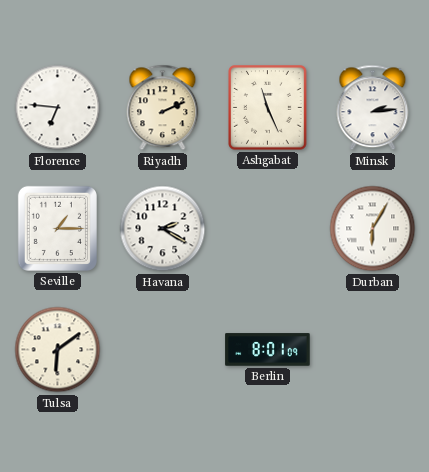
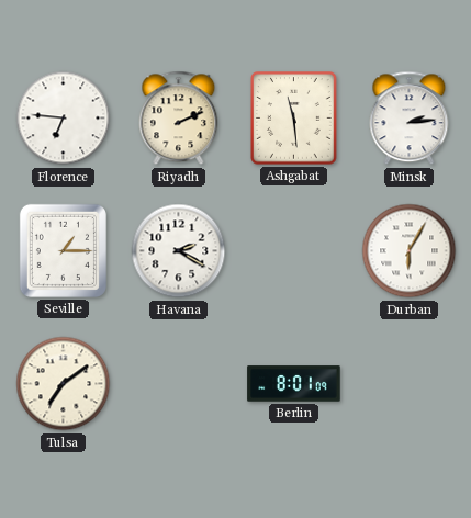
Ashgabat: 11:26 -> 11:29 (294, 119)
Tulsa: 6:09 -> 7:09 (64, 384)
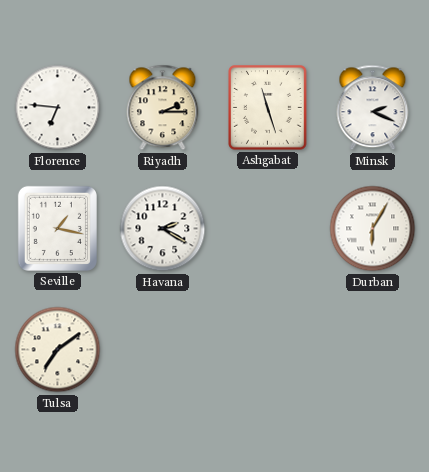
Riyadh: 2:11 -> 2:15 (163, 108)
Ashgabat: 11:29 -> 11:27 (268, 108)
Minsk: 2:14 -> 2:19 (373, 108)
Seville: 1:15 -> 1:17 (57, 228)
Berlin: 8:01 -> none (294, 384)
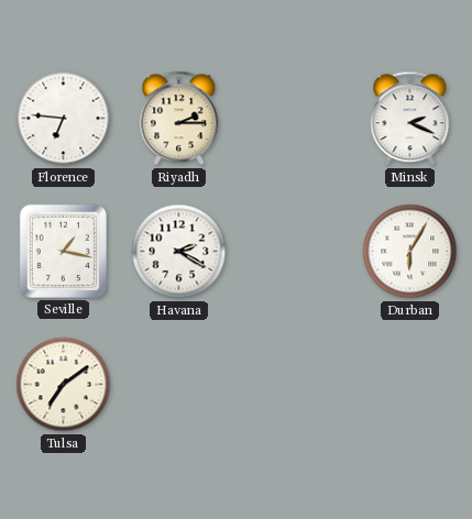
Ashgabat: 11:27 -> none (268, 108)
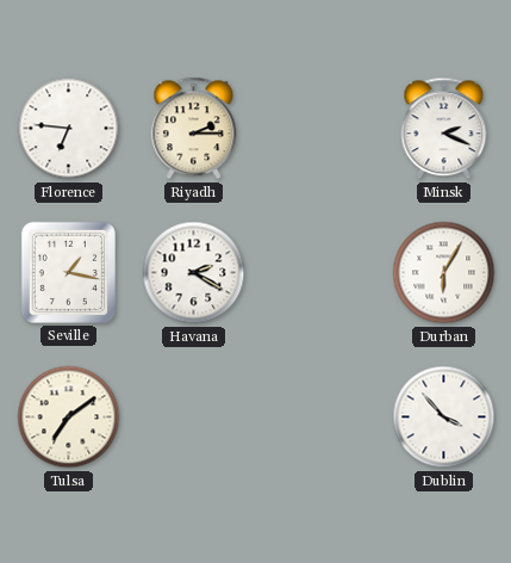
Dublin: none -> 3:53 (444, 417)
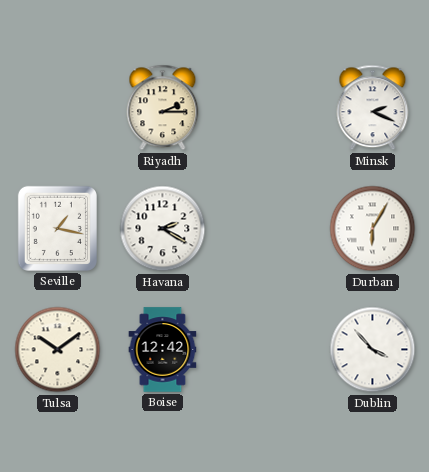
Florence: 6:46 -> none (69, 129)
Tulsa: 7:09 -> 10:09 (58, 350)
Boise: none -> 12:42 (163, 350)
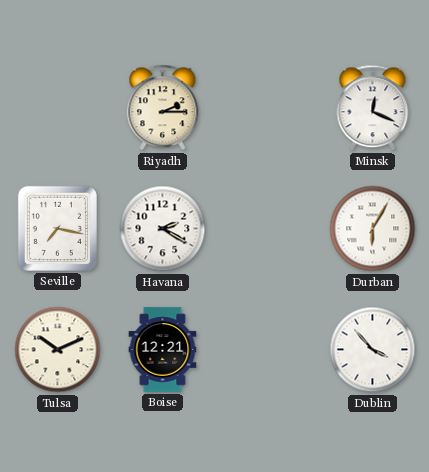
Minsk: 2:19 -> 12:19 (373, 108)
Seville: 1:17 -> 7:17 (57, 228)
Tulsa: 10:09 -> 10:11 (58, 350)
Boise: 12:42 -> 12:21 (163, 350)
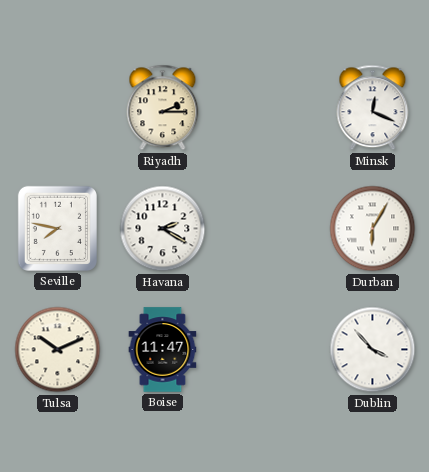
Seville: 7:17 -> 7:47 (57, 228)
Boise: 12:21 -> 11:47 (163, 350)
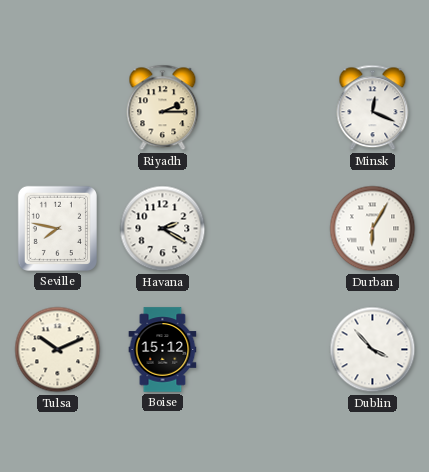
Boise: 11:47 -> 15:12 (163, 350)
